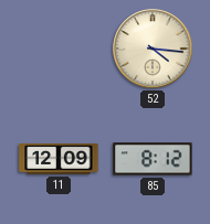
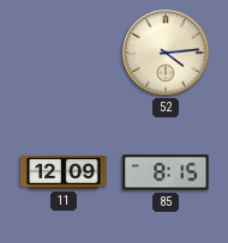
52: 4:16 -> 4:14 (166, 53)
85: 8:12 -> 8:15 (166, 172)
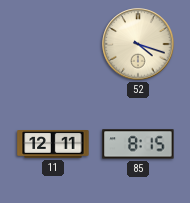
52: 4:14 -> 4:18 (138, 44)
11: 12:09 -> 12:11 (53, 145)
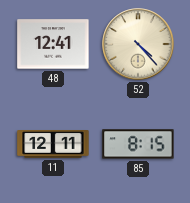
48: none -> 12:41 (53, 44)
52: 4:18 -> 4:23 (138, 44)
